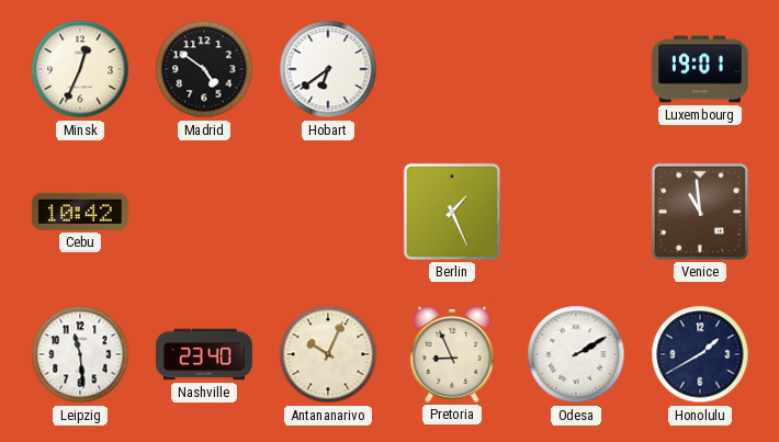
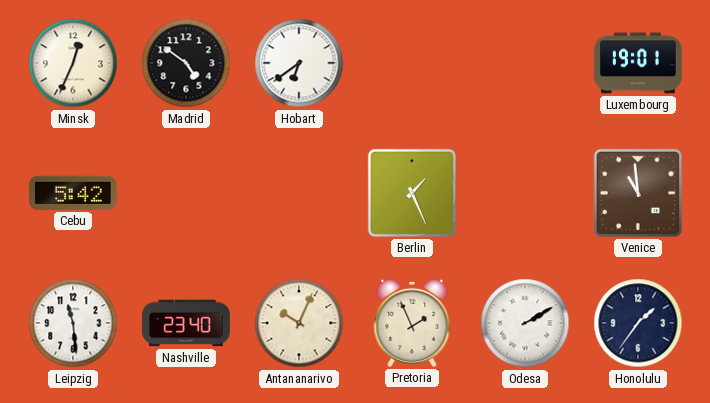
Cebu: 10:42 -> 5:42 (73, 193)
Pretoria: 8:56 -> 1:56 (412, 323)
Honolulu: 1:40 -> 1:36 (638, 323)
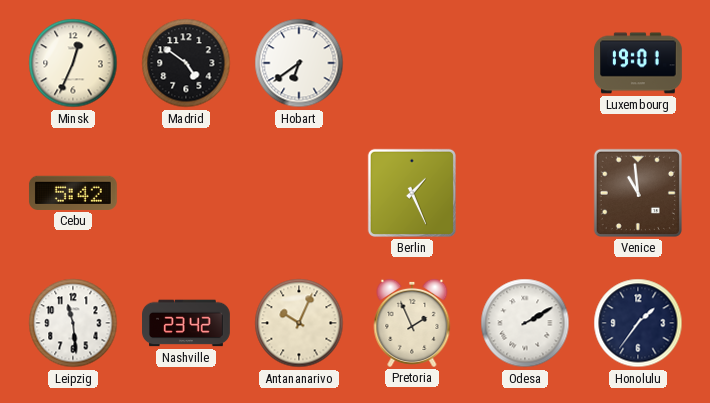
Nashville: 23:40 -> 23:42 (187, 323)
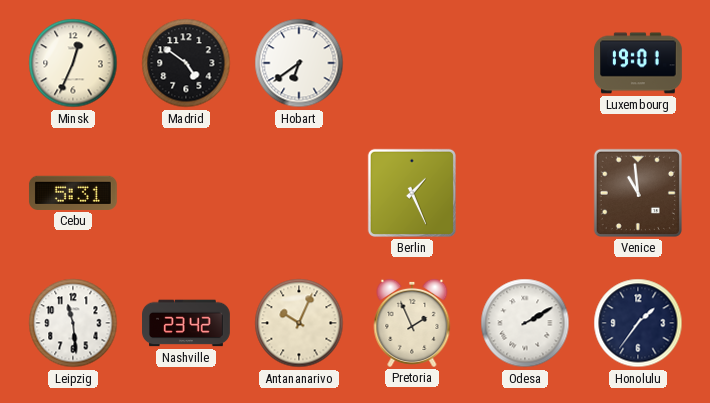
Cebu: 5:42 -> 5:31 (73, 193)
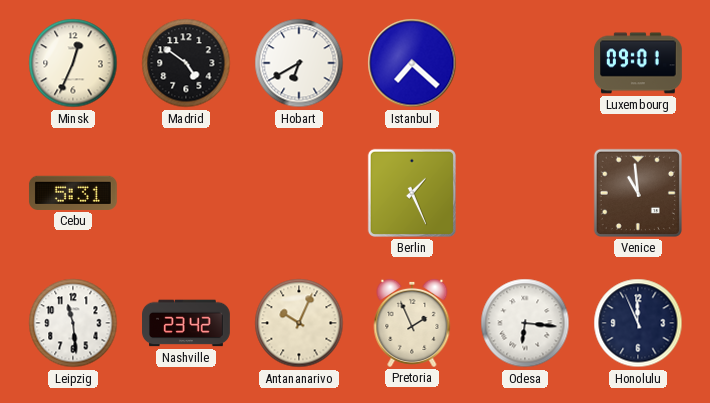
Hobart: 6:39 -> 6:40 (299, 63)
Istanbul: none -> 7:22 (412, 63)
Luxembourg: 19:01 -> 09:01 (639, 63)
Odesa: 2:10 -> 6:16 (525, 323)
Honolulu: 1:36 -> 11:56 (638, 323)
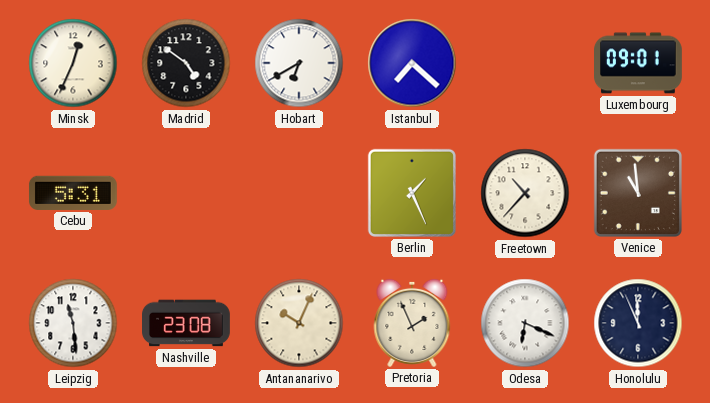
Freetown: none -> 10:37 (525, 193)
Nashville: 23:42 -> 23:08 (187, 323)
Odesa: 6:16 -> 6:19 (525, 323)
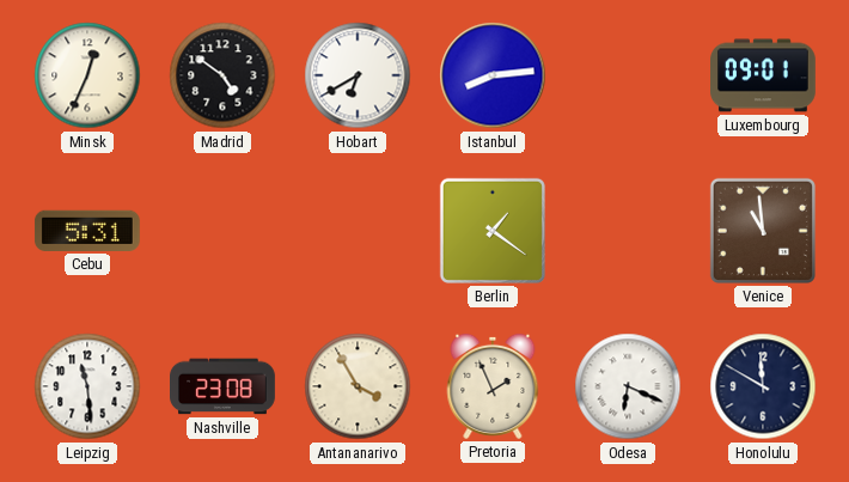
Istanbul: 7:22 -> 8:14 (493, 75)
Berlin: 1:26 -> 1:21 (493, 231)
Freetown: 10:37 -> none (525, 193)
Antananarivo: 10:04 -> 3:55 (358, 386)
Honolulu: 11:56 -> 11:50 (763, 386)
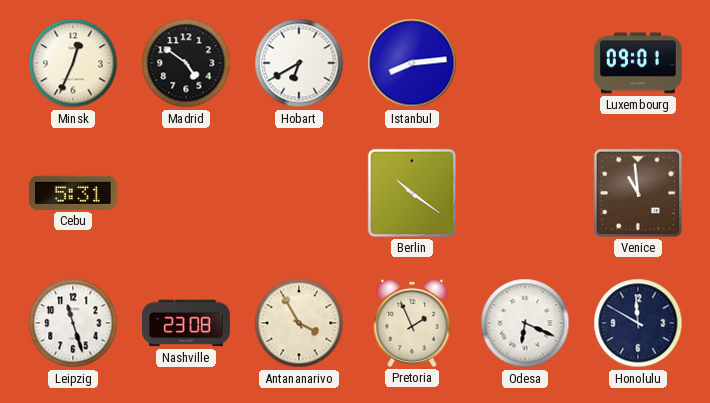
Berlin: 1:21 -> 10:21 (412, 193)
Leipzig: 11:29 -> 11:27 (73, 323)
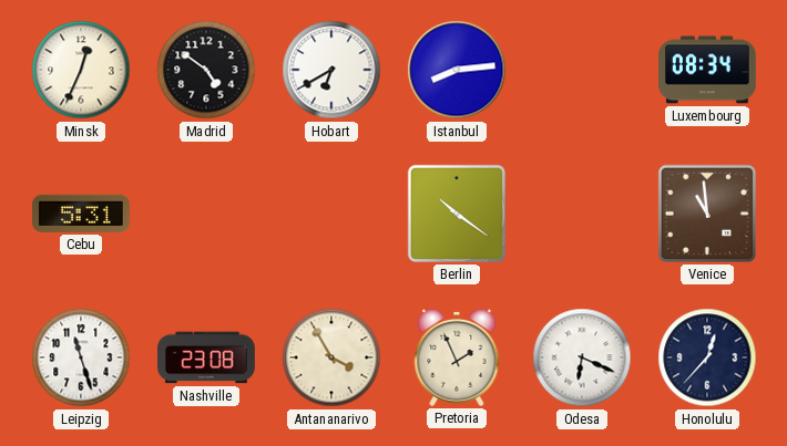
Luxembourg: 09:01 -> 08:34 (708, 70)
Honolulu: 11:50 -> 12:37 (707, 357)
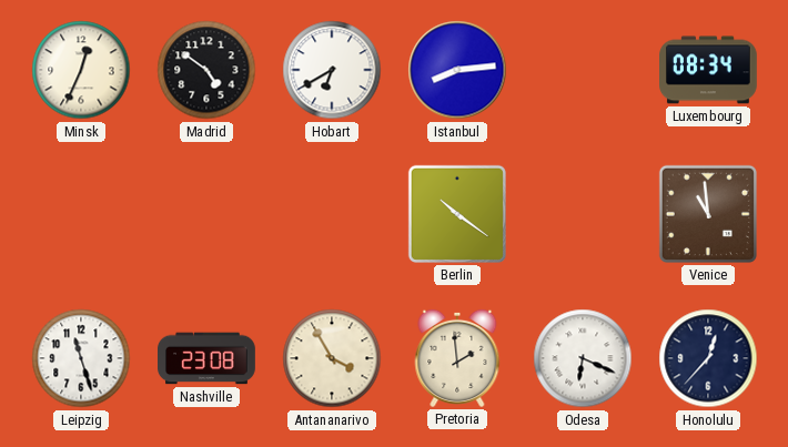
Cebu: 5:31 -> none (81, 214)
Pretoria: 1:56 -> 1:59 (457, 358)
